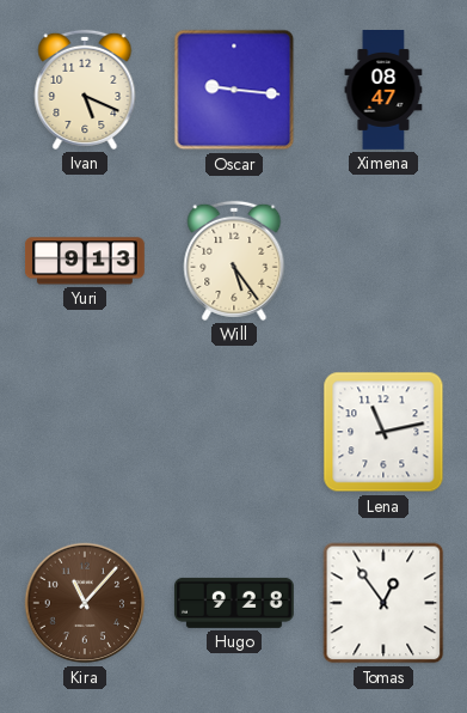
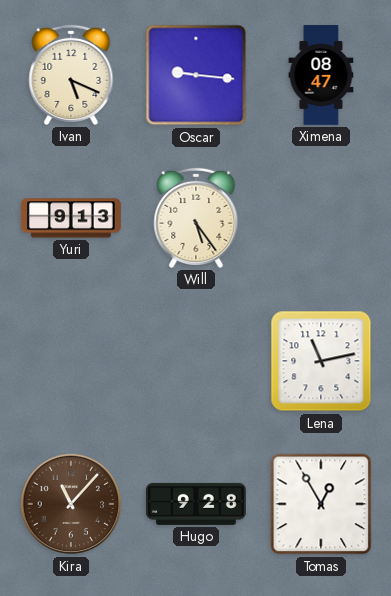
Tomas: 12:54 -> 12:55 (321, 504)
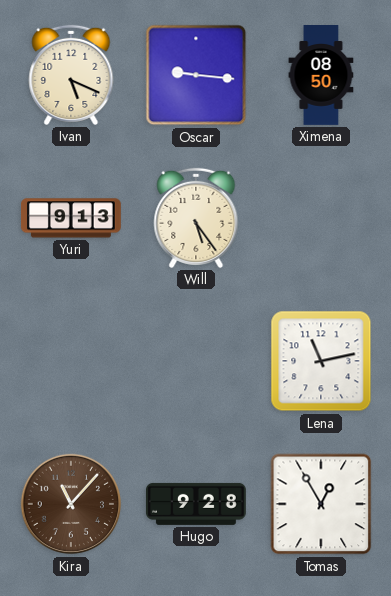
Ximena: 08:47 -> 08:50 (321, 76)
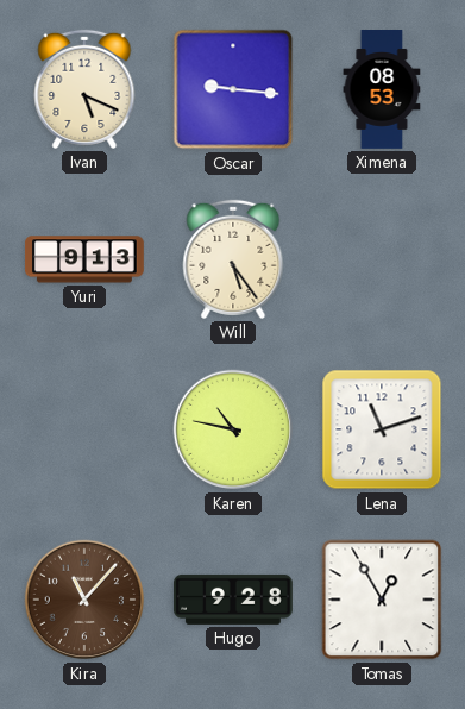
Ximena: 08:50 -> 08:53 (382, 90)
Karen: none -> 10:47 (233, 429)
Lena: 11:13 -> 11:12 (382, 429)
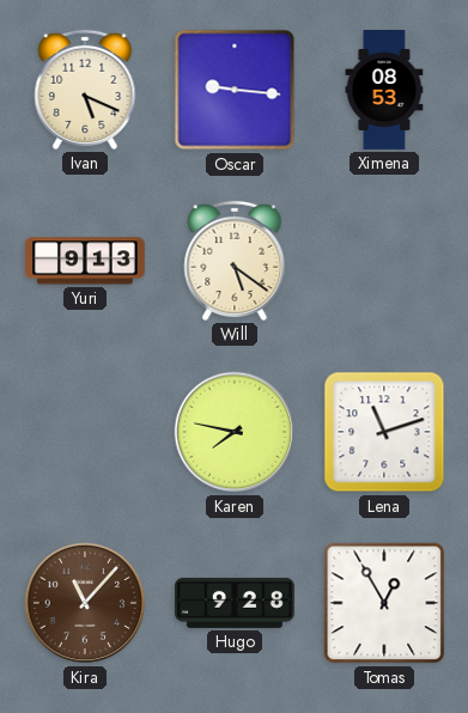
Will: 5:24 -> 5:21 (235, 261)
Karen: 10:47 -> 7:47 (235, 432)
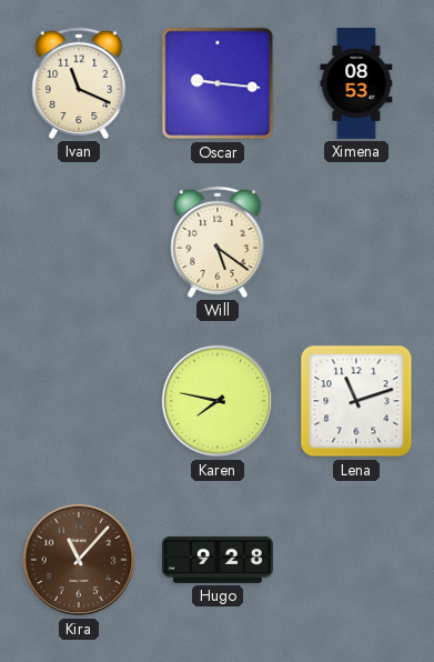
Ivan: 5:19 -> 11:19 (79, 83)
Yuri: 9:13 -> none (86, 261)
Tomas: 12:55 -> none (384, 603)
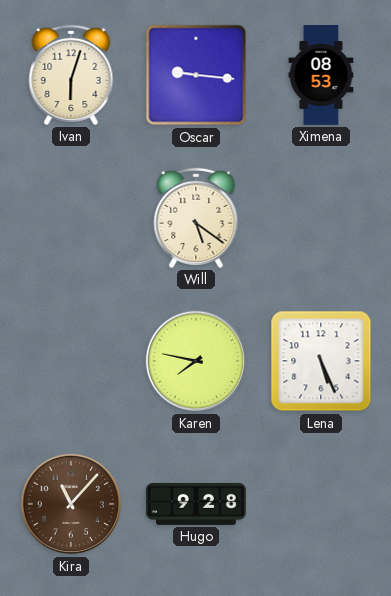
Ivan: 11:19 -> 6:03 (71, 75)
Lena: 11:12 -> 5:26 (321, 361)
